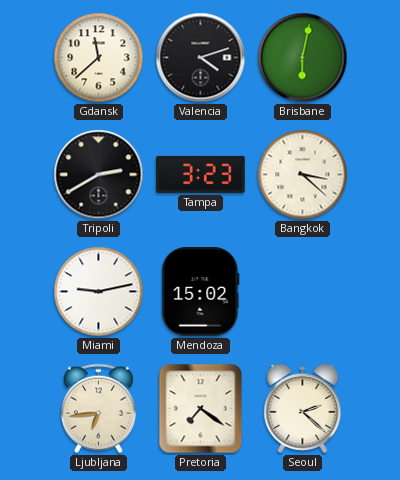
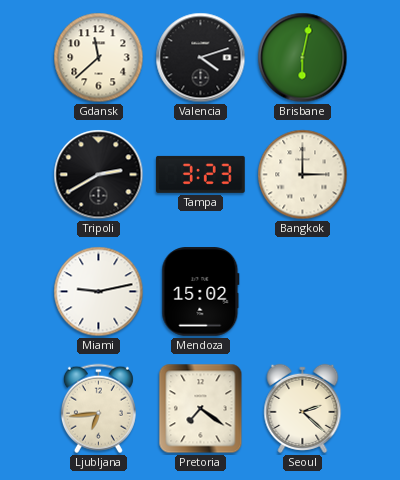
Bangkok: 3:22 -> 3:00 (303, 175)
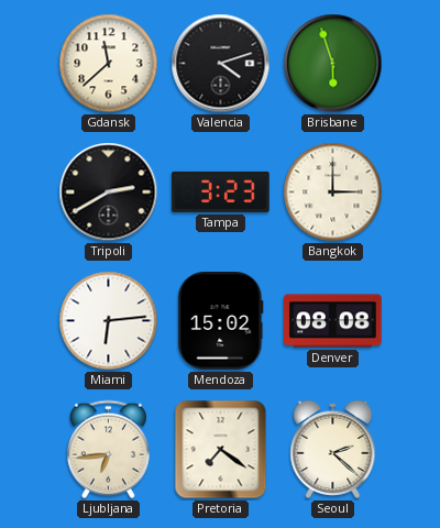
Brisbane: 6:02 -> 5:57 (333, 64)
Miami: 9:13 -> 6:14 (109, 321)
Denver: none -> 08:08 (333, 321)
